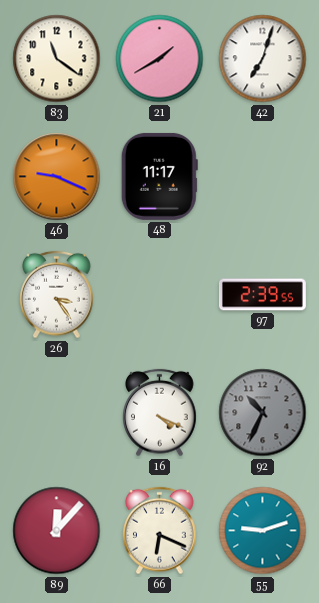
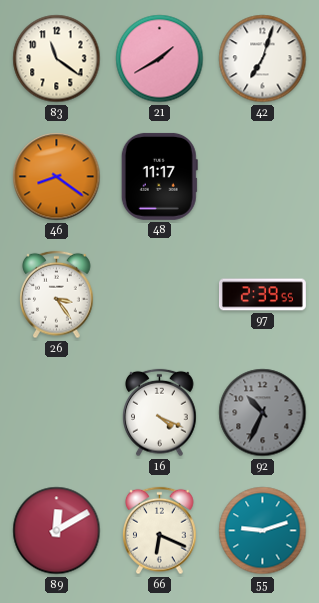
46: 9:19 -> 8:21 (57, 177)
89: 12:07 -> 12:10 (57, 531)
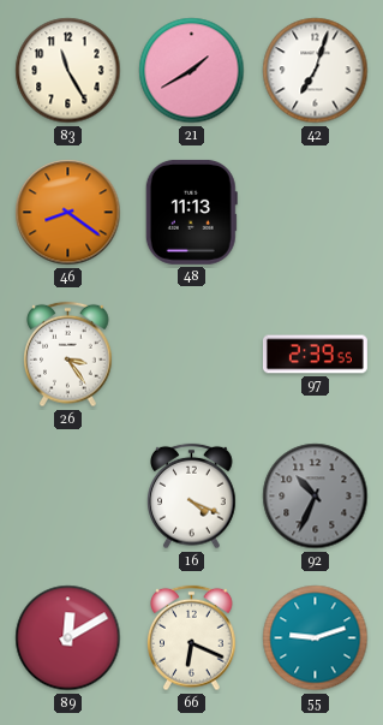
83: 11:21 -> 11:25 (68, 71)
48: 11:17 -> 11:13 (191, 212)
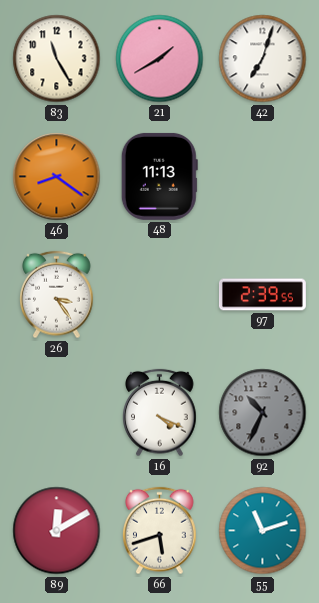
66: 6:19 -> 5:42 (160, 531)
55: 9:12 -> 11:12 (263, 531)
